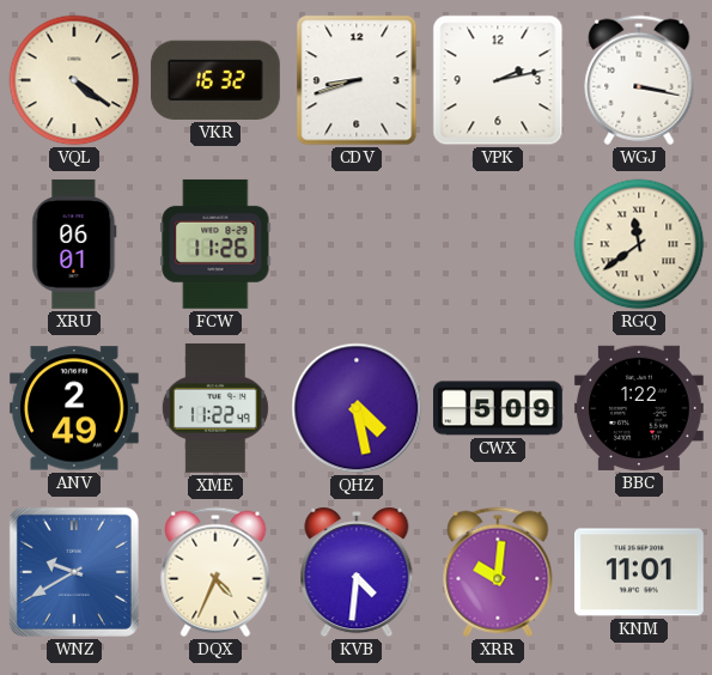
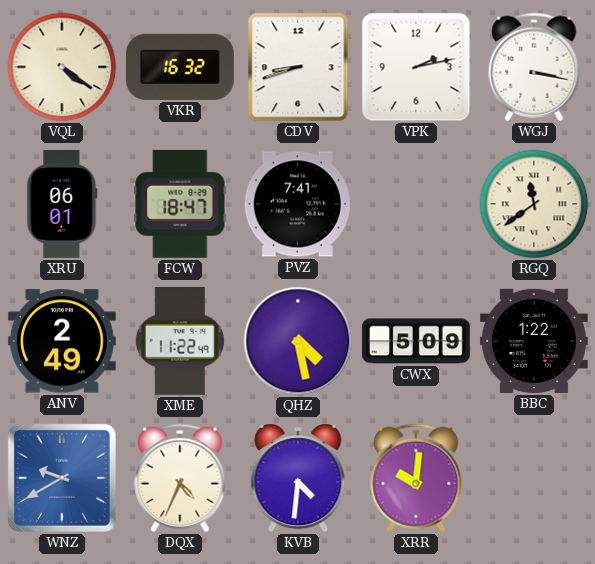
FCW: 11:26 -> 18:47 (180, 204)
PVZ: none -> 7:41 (298, 204)
KNM: 11:01 -> none (639, 572)
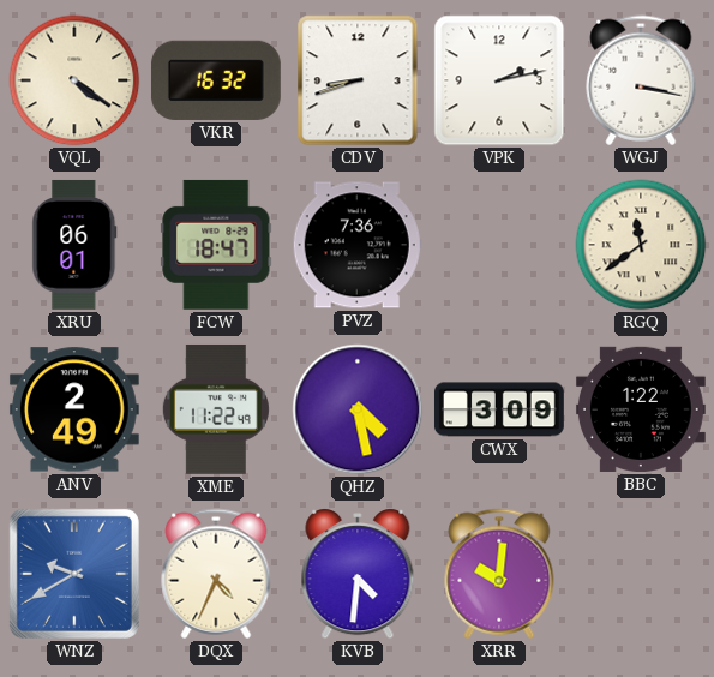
PVZ: 7:41 -> 7:36 (358, 245)
CWX: 5:09 -> 3:09 (499, 409)
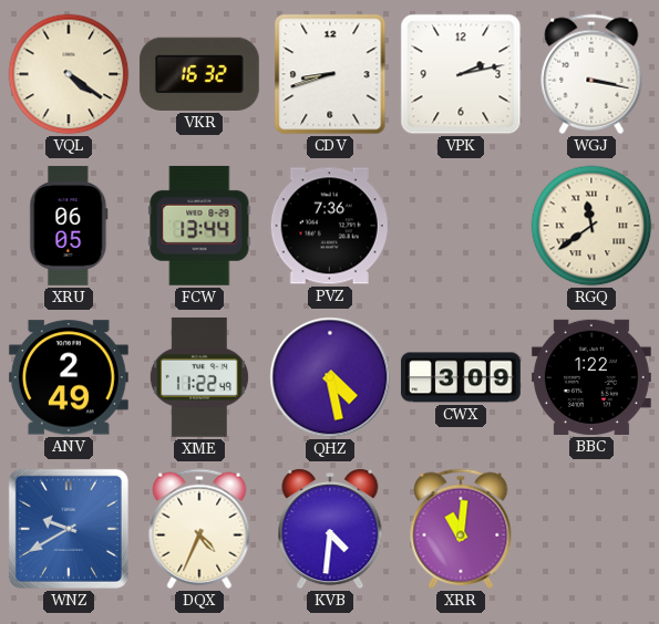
XRU: 06:01 -> 06:05 (69, 226)
FCW: 18:47 -> 13:44 (199, 226)
XRR: 10:01 -> 11:01 (461, 529)
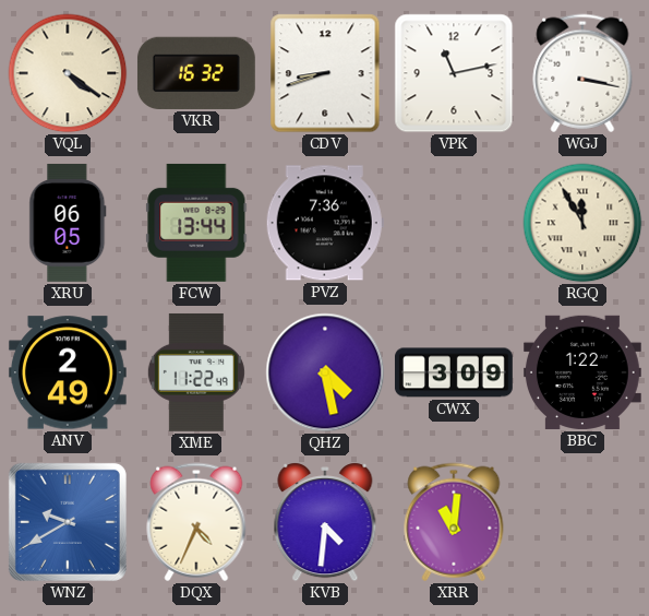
VPK: 2:13 -> 11:13 (454, 73)
RGQ: 11:39 -> 11:55 (582, 223)
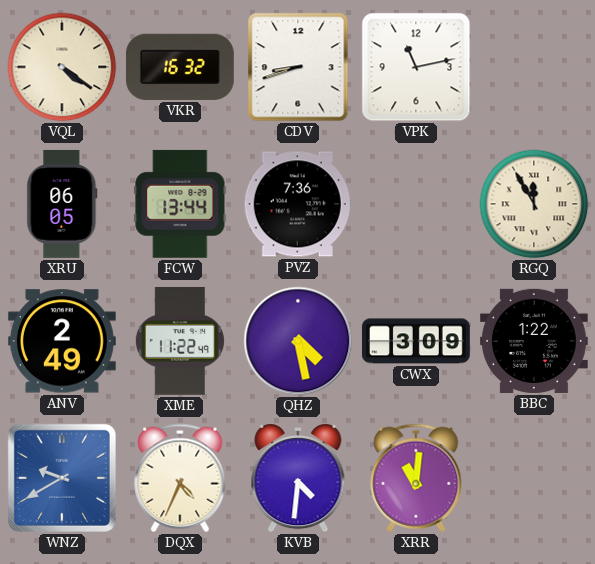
WGJ: 3:17 -> none (582, 73)
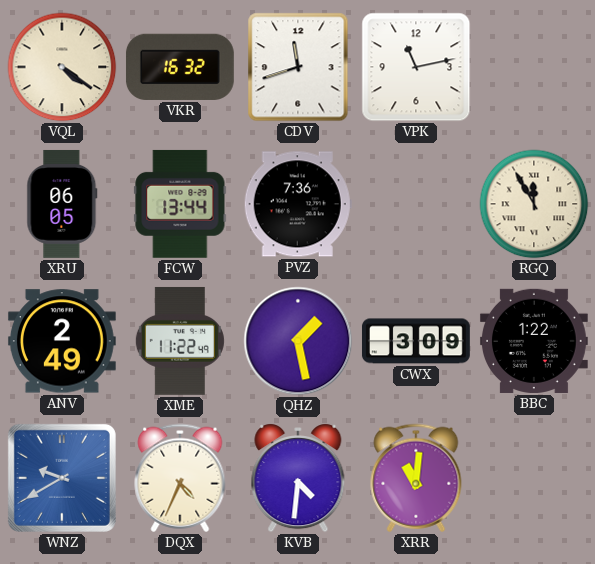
CDV: 8:42 -> 11:42 (298, 67)
QHZ: 4:28 -> 1:28 (298, 341)
